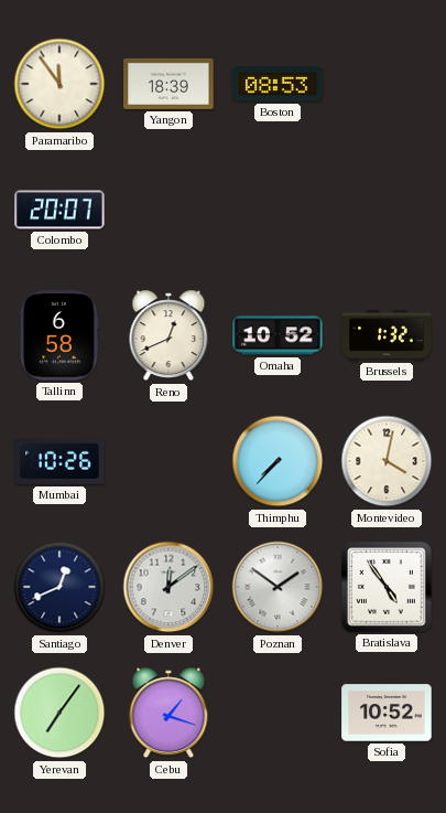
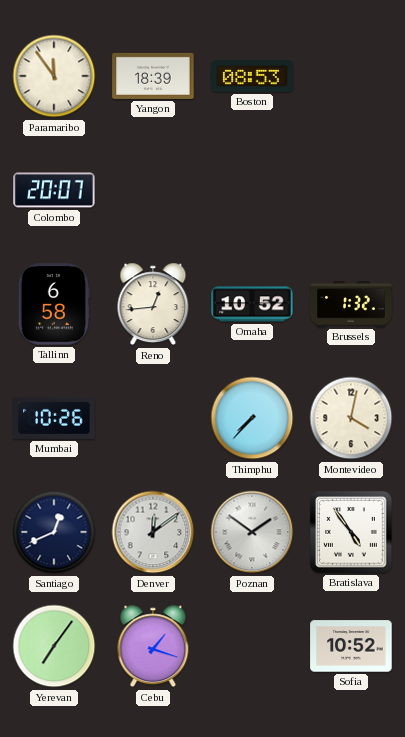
Reno: 12:41 -> 12:44 (153, 304)
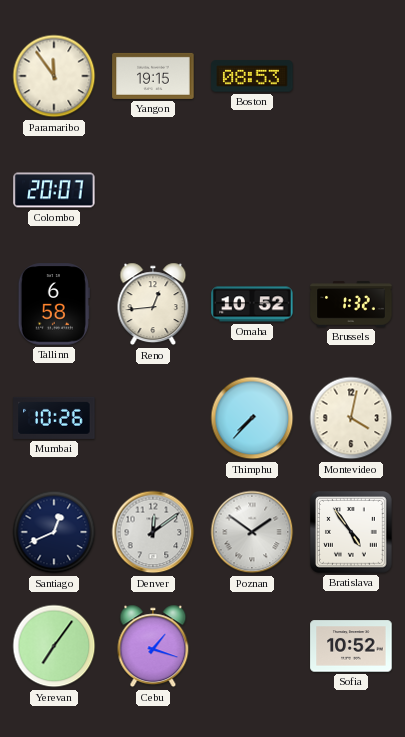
Yangon: 18:39 -> 19:15 (153, 76)
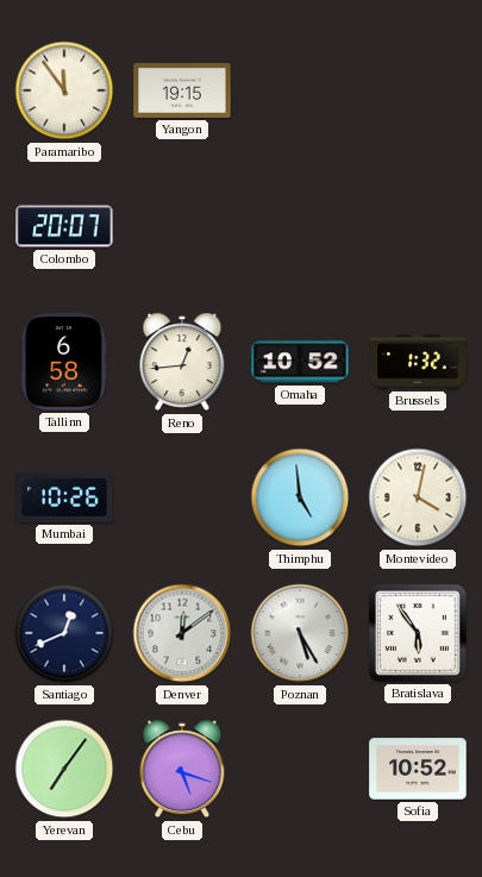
Boston: 08:53 -> none (252, 76)
Thimphu: 7:37 -> 4:59 (300, 497)
Poznan: 1:51 -> 5:25 (300, 633)
Bratislava: 4:54 -> 5:54 (419, 634)
Cebu: 1:18 -> 5:18 (182, 769)
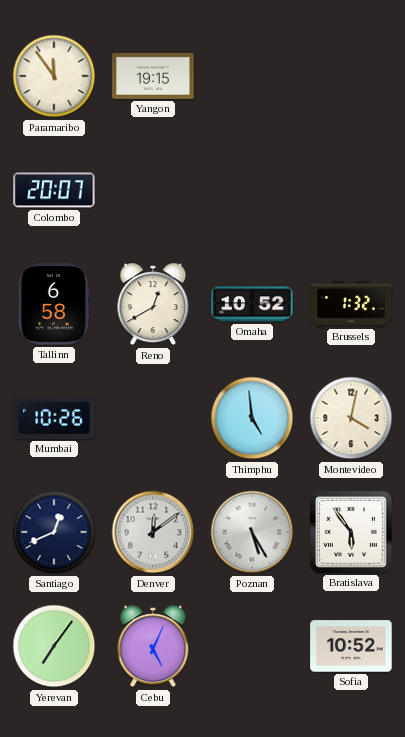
Reno: 12:44 -> 12:40 (153, 304)
Cebu: 5:18 -> 5:04 (153, 646)
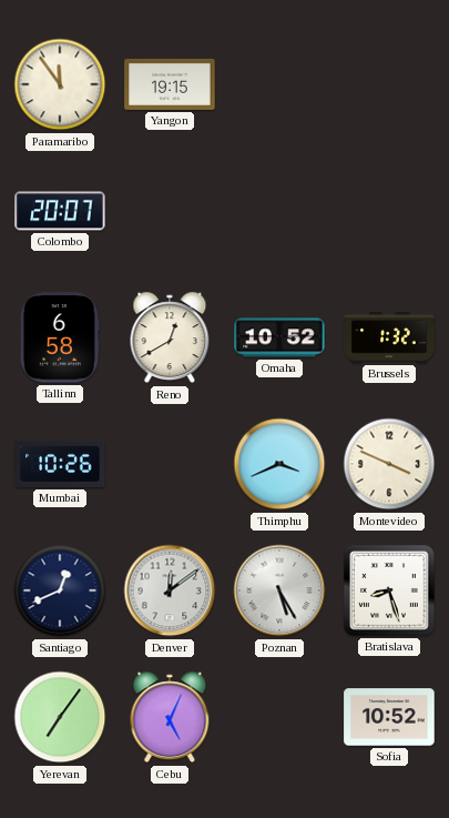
Thimphu: 4:59 -> 3:41 (279, 464)
Montevideo: 4:02 -> 3:49 (389, 464)
Bratislava: 5:54 -> 8:27 (390, 592)
